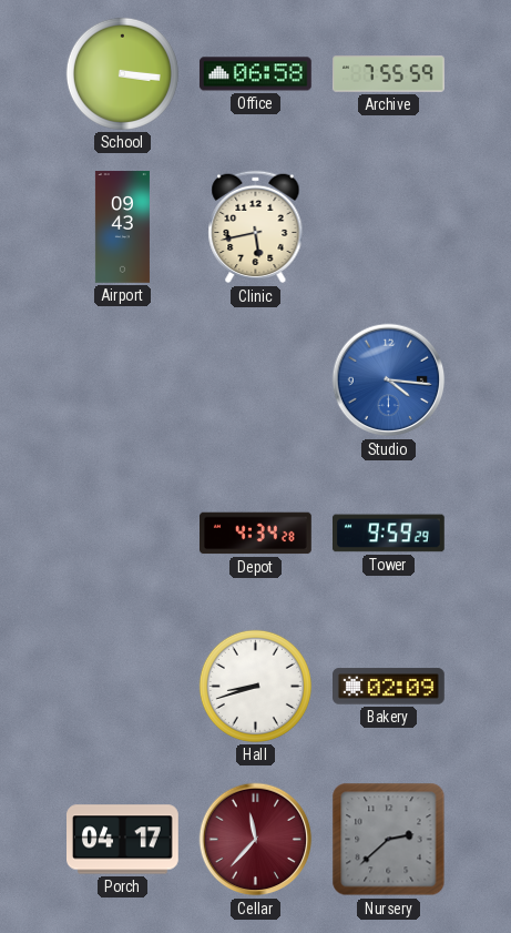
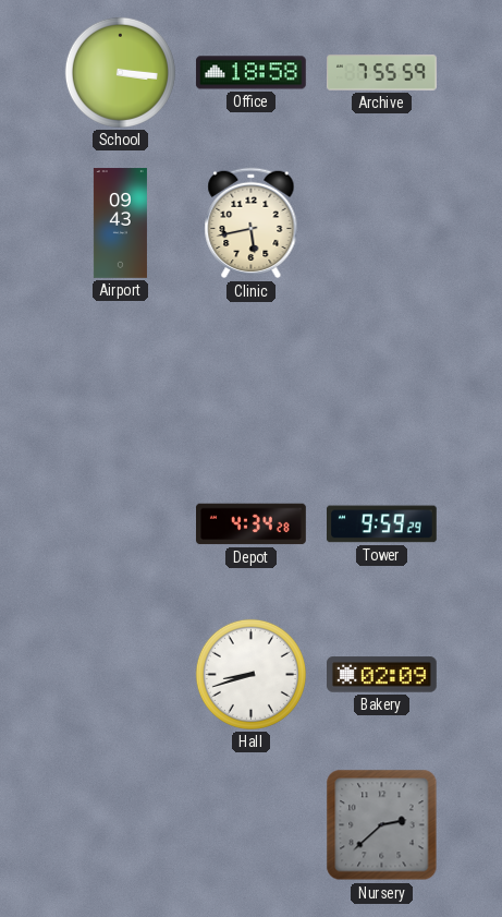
Office: 06:58 -> 18:58 (250, 73)
Studio: 4:16 -> none (389, 381)
Porch: 04:17 -> none (123, 840)
Cellar: 11:37 -> none (256, 840)
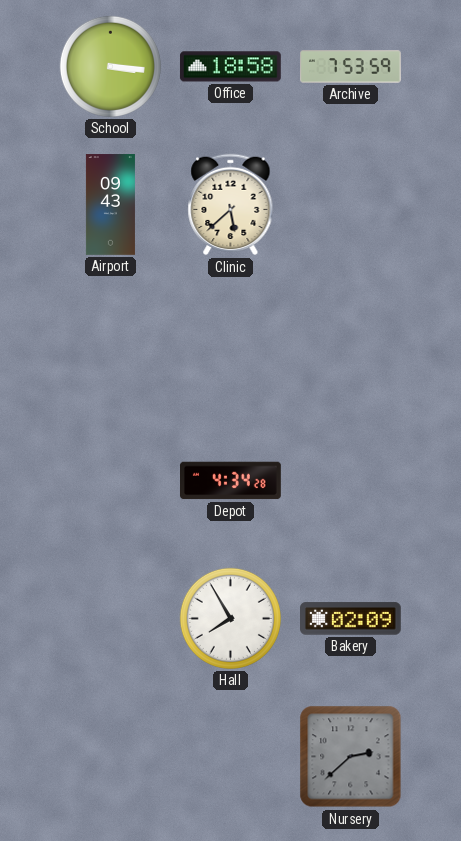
Archive: 7:55 -> 7:53 (351, 67)
Clinic: 5:43 -> 5:38 (231, 205)
Tower: 9:59 -> none (382, 524)
Hall: 8:42 -> 7:55 (230, 618)
